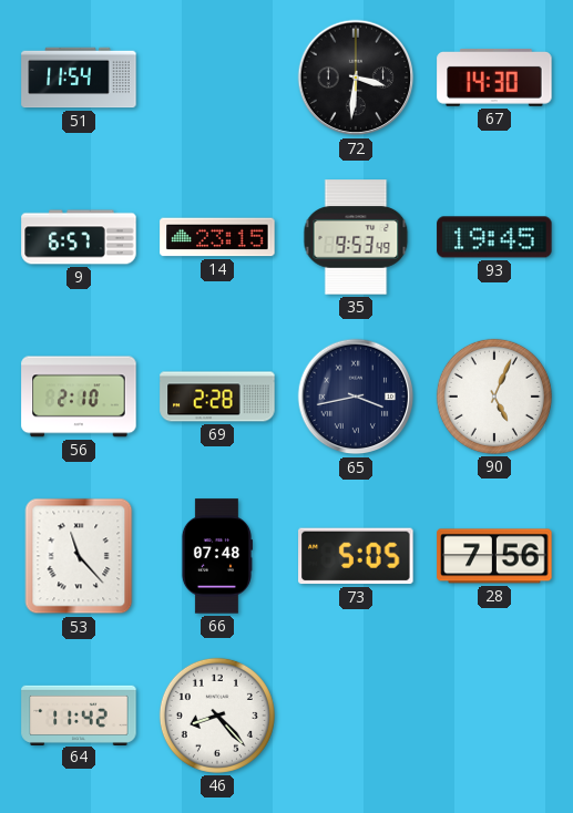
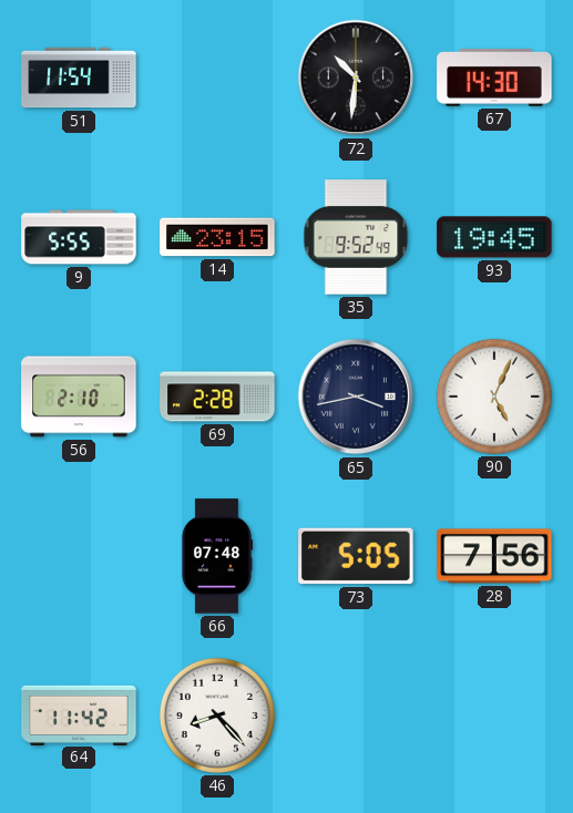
72: 3:31 -> 10:31 (356, 78)
9: 6:57 -> 5:55 (79, 237)
35: 9:53 -> 9:52 (356, 237)
53: 11:23 -> none (79, 556)
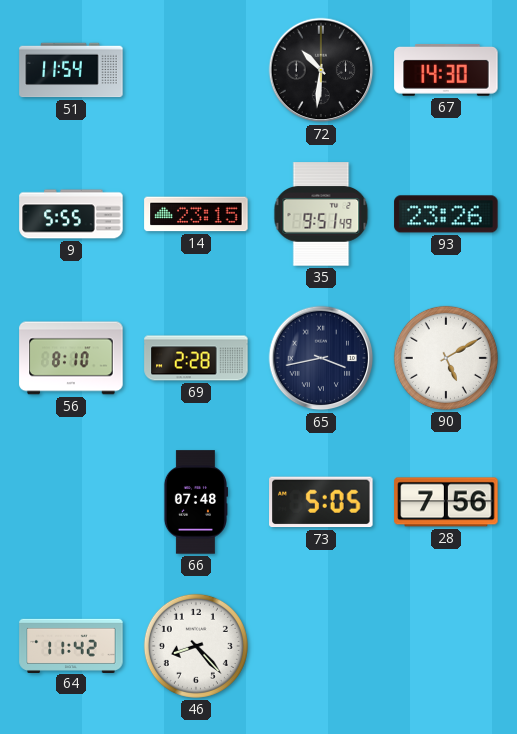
35: 9:52 -> 9:51 (321, 214)
93: 19:45 -> 23:26 (446, 214)
56: 2:10 -> 8:10 (71, 358)
90: 5:04 -> 5:10 (446, 358)
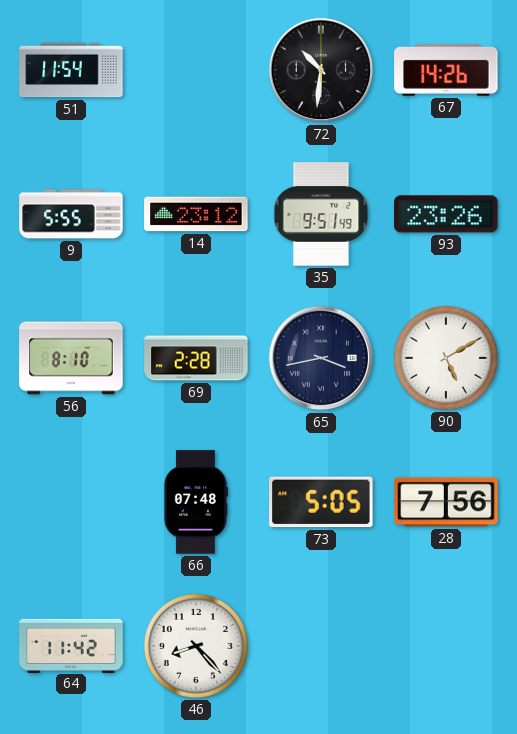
67: 14:30 -> 14:26 (446, 70)
14: 23:15 -> 23:12 (196, 214)
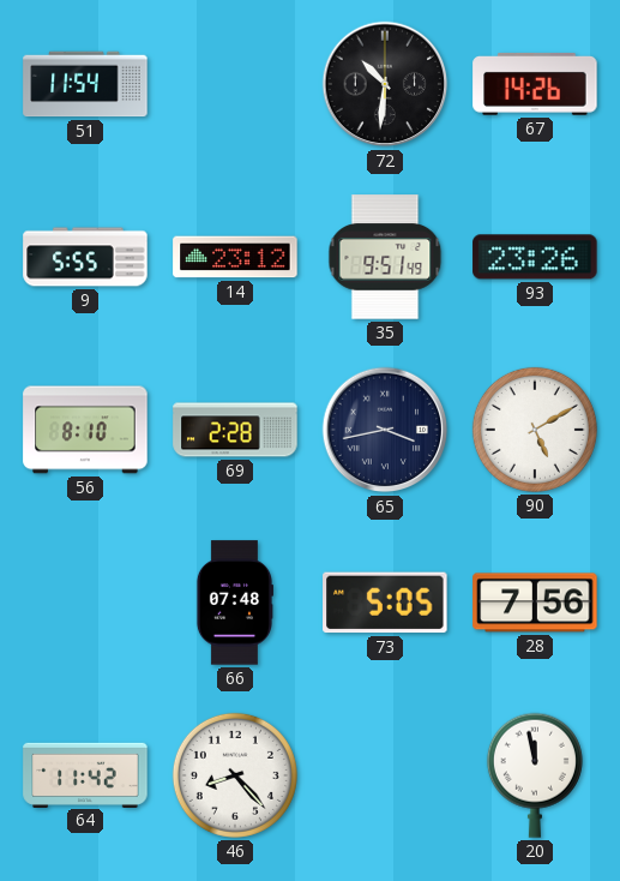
20: none -> 11:58 (535, 775)
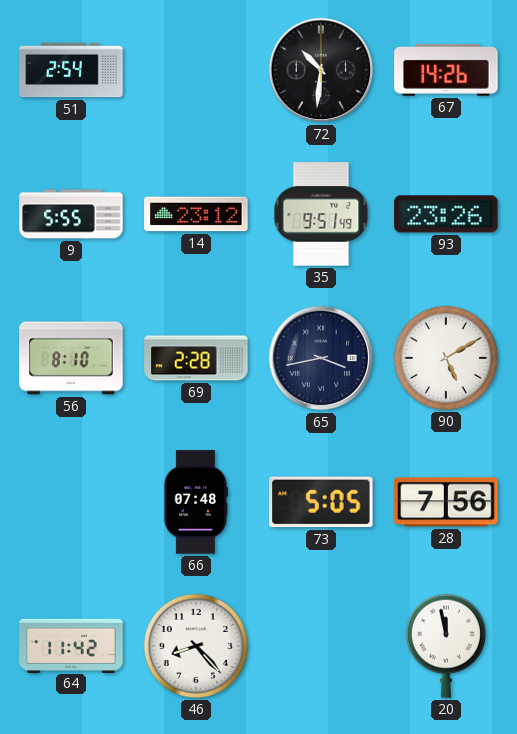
51: 11:54 -> 2:54 (71, 70)
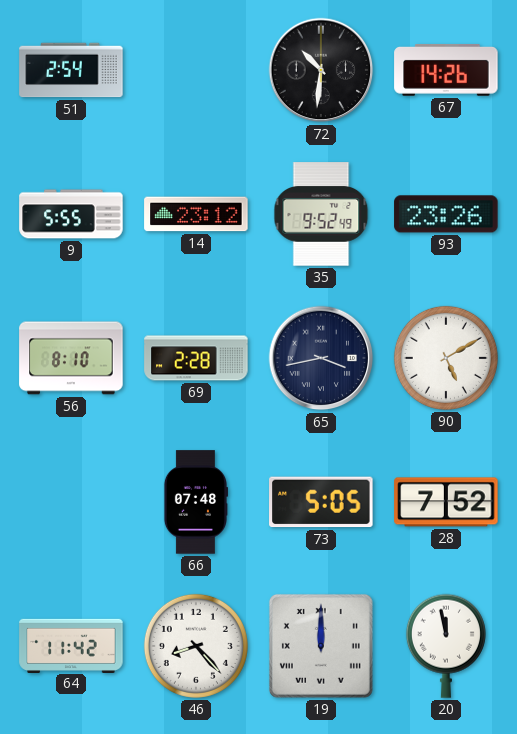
35: 9:51 -> 9:52 (321, 214)
28: 7:56 -> 7:52 (446, 502)
19: none -> 12:00 (321, 646)
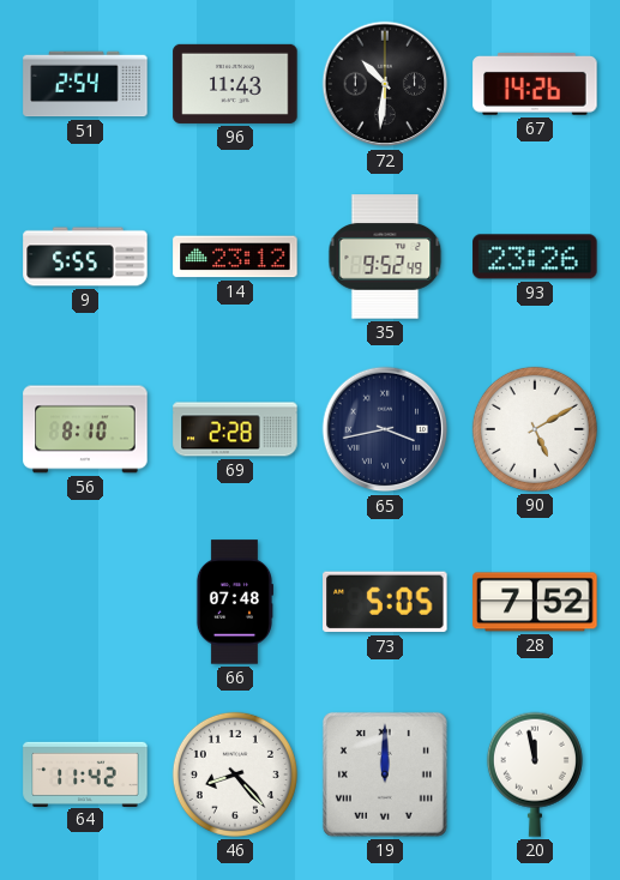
96: none -> 11:43 (235, 84)
